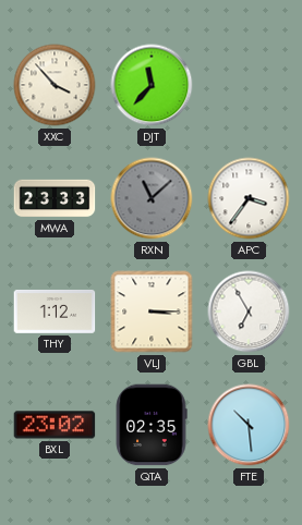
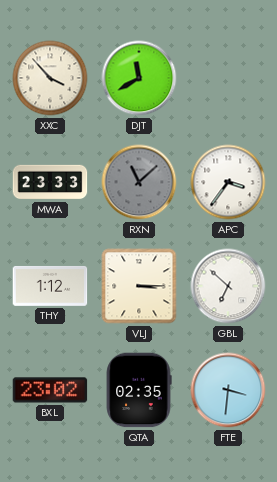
DJT: 11:37 -> 11:40 (139, 78)
GBL: 6:55 -> 6:52 (228, 286)
FTE: 10:29 -> 3:31 (228, 390)
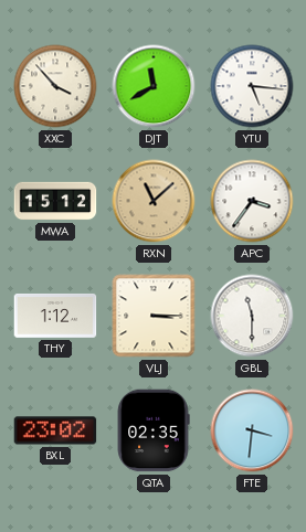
YTU: none -> 5:16 (252, 86)
MWA: 23:33 -> 15:12 (55, 201)
RXN dial: grey -> champagne (154, 201)
GBL: 6:52 -> 11:30 (252, 316)
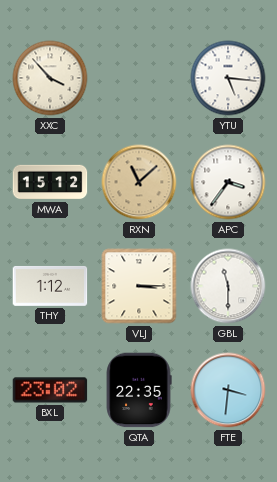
DJT: 11:40 -> none (154, 86)
QTA: 02:35 -> 22:35 (139, 390)
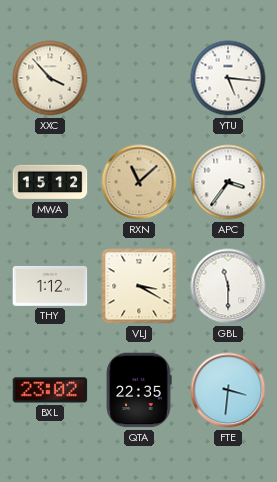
VLJ: 3:15 -> 3:20 (139, 286)
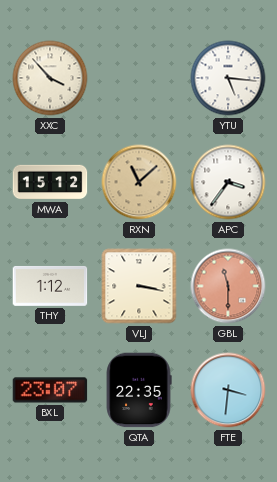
VLJ: 3:20 -> 3:17 (139, 286)
GBL dial: white -> salmon (228, 286)
BXL: 23:02 -> 23:07 (50, 390)
